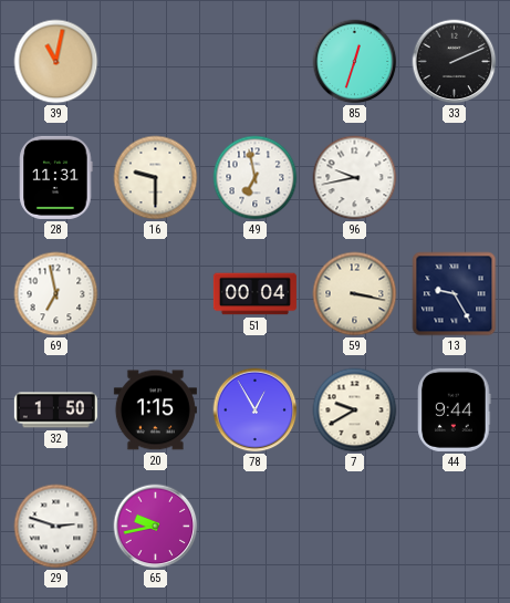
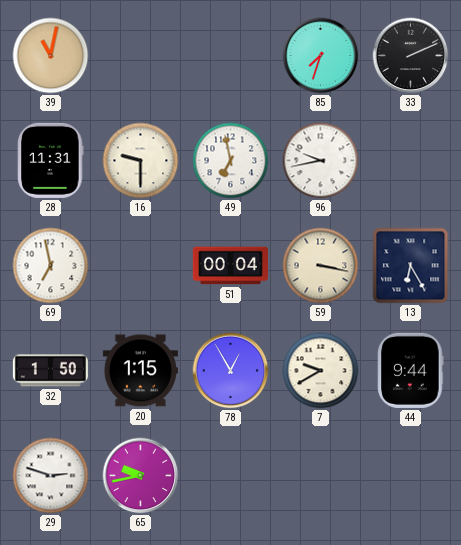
85: 12:33 -> 7:33 (321, 56)
13: 9:25 -> 6:25 (411, 266)
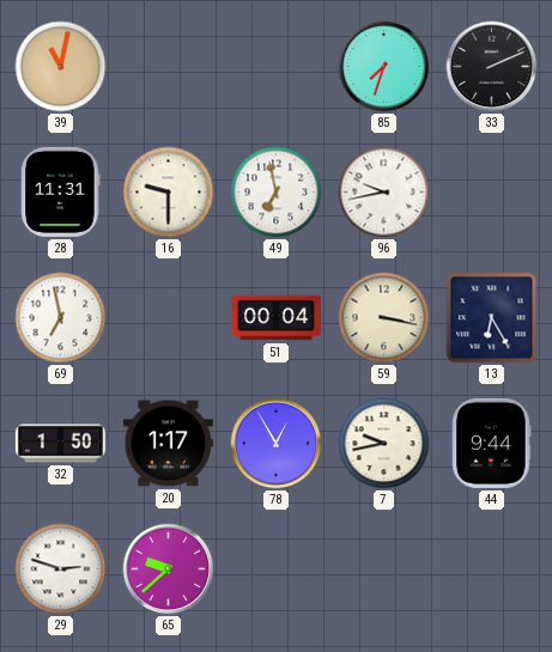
20: 1:15 -> 1:17 (168, 444)
7: 9:40 -> 9:43 (384, 444)
65: 9:43 -> 9:38 (169, 569)
